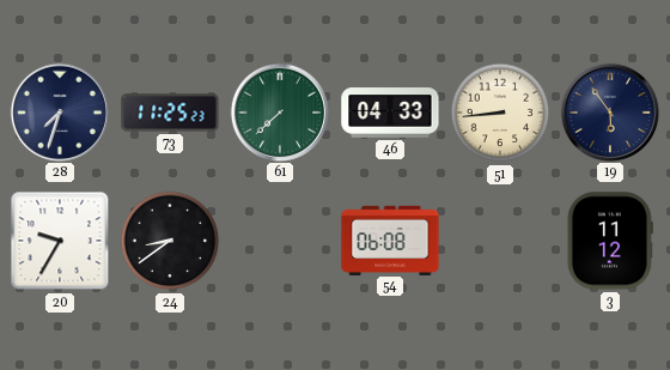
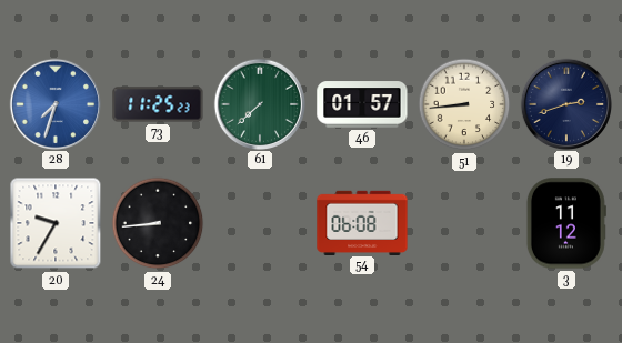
28 dial: navy -> blue (54, 103)
46: 04:33 -> 01:57 (362, 104)
19: 5:54 -> 2:42 (565, 103)
24: 8:39 -> 8:44 (158, 223)
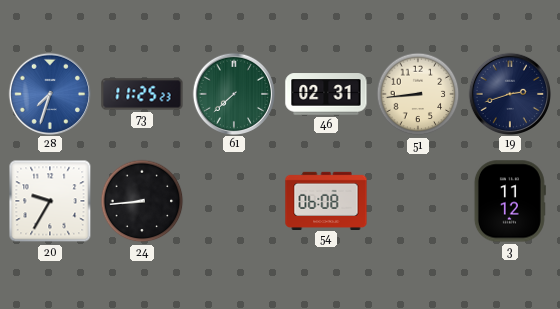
46: 01:57 -> 02:31 (326, 94)
